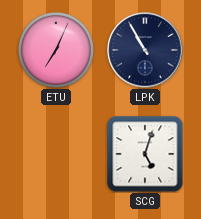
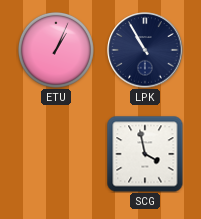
ETU: 7:04 -> 1:04 (56, 50)
SCG: 5:03 -> 3:58 (145, 154)
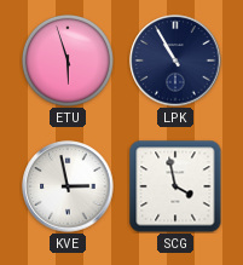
ETU: 1:04 -> 5:57 (68, 61)
KVE: none -> 2:58 (68, 186)
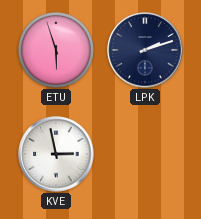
LPK: 10:55 -> 2:12 (145, 50)
SCG: 3:58 -> none (175, 186)
